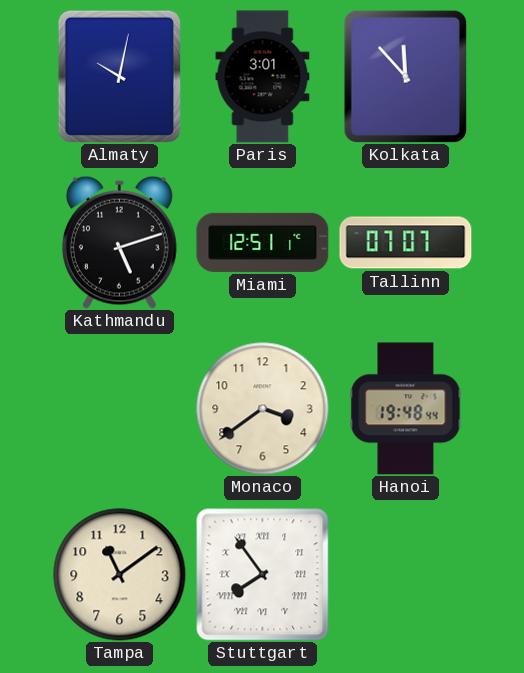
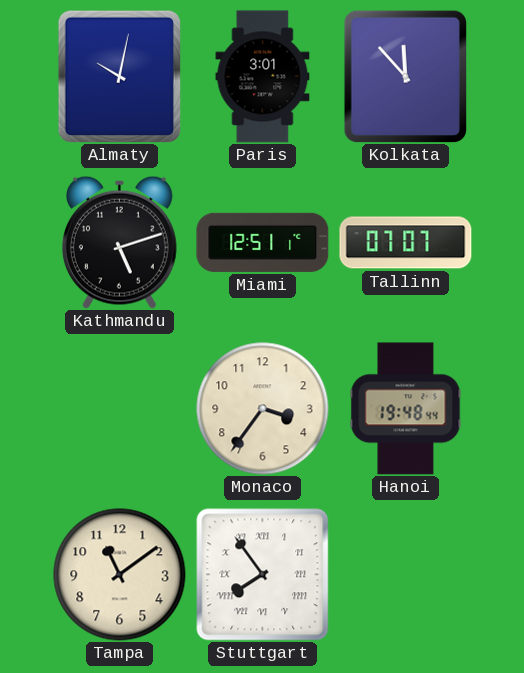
Monaco: 3:39 -> 3:36 (263, 409)
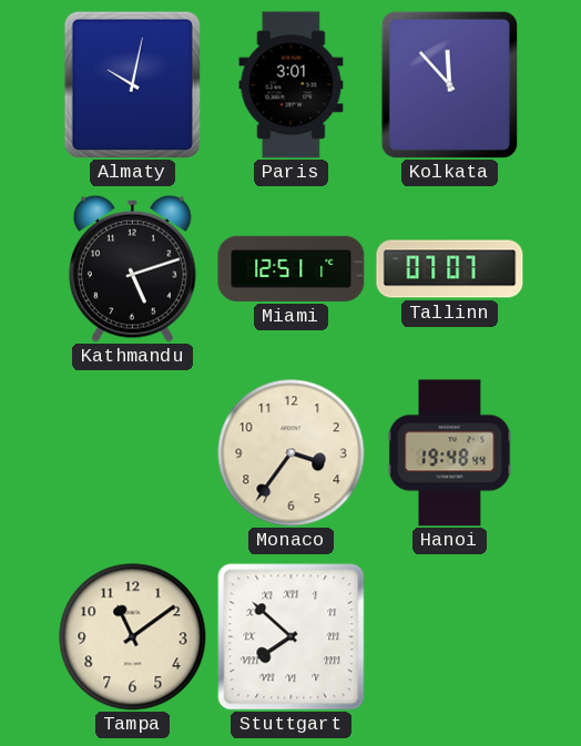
Stuttgart: 7:54 -> 7:52 (292, 637)
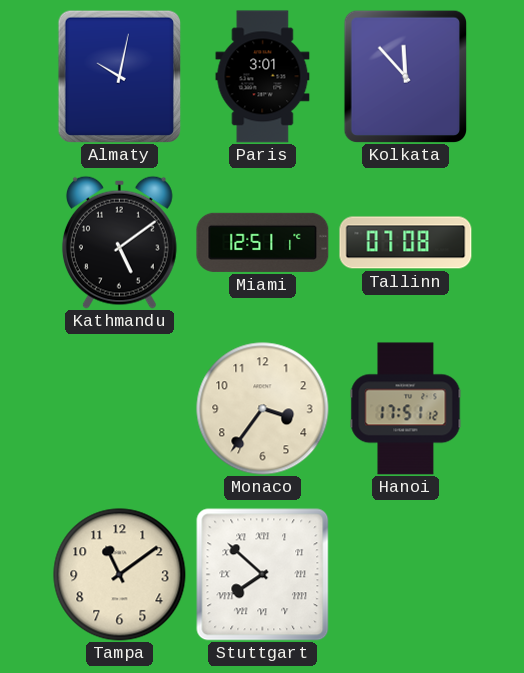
Kathmandu: 5:12 -> 5:09 (119, 242)
Tallinn: 07:07 -> 07:08 (406, 243)
Hanoi: 19:48 -> 17:51 (406, 409)
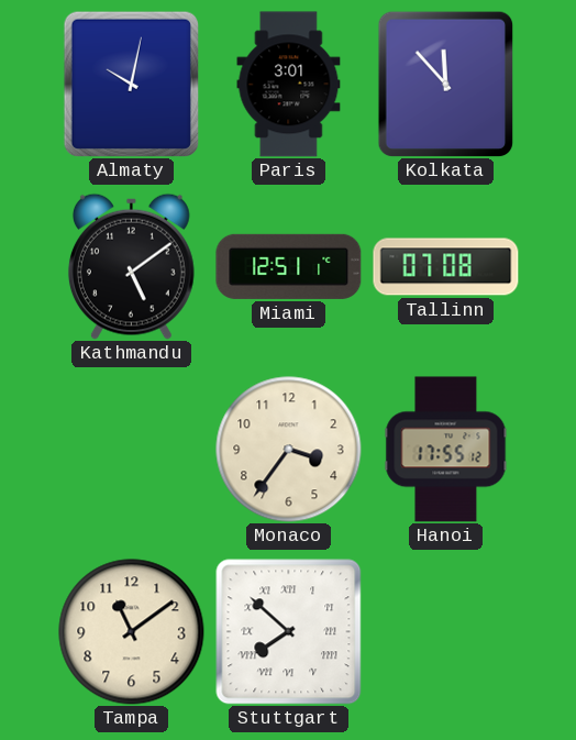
Hanoi: 17:51 -> 17:55 (446, 450)
